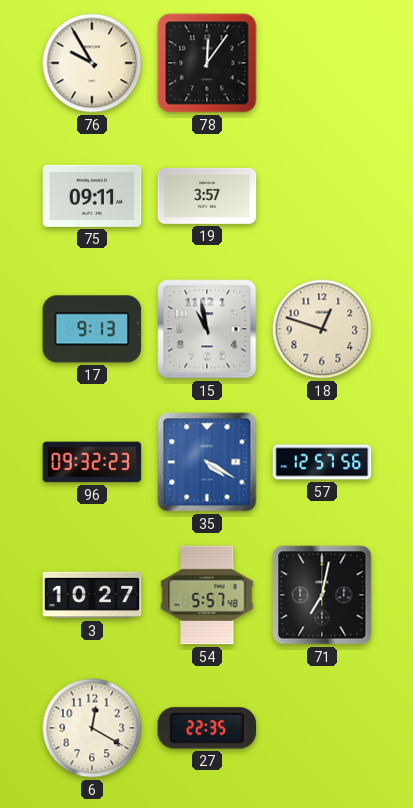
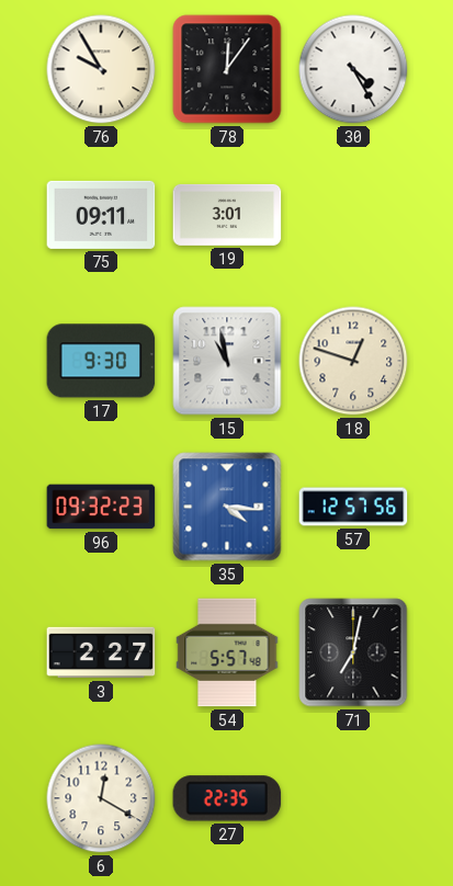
30: none -> 4:25 (353, 69)
19: 3:57 -> 3:01 (227, 215)
17: 9:13 -> 9:30 (101, 361)
35: 4:20 -> 4:16 (227, 507)
3: 10:27 -> 2:27 (101, 652)
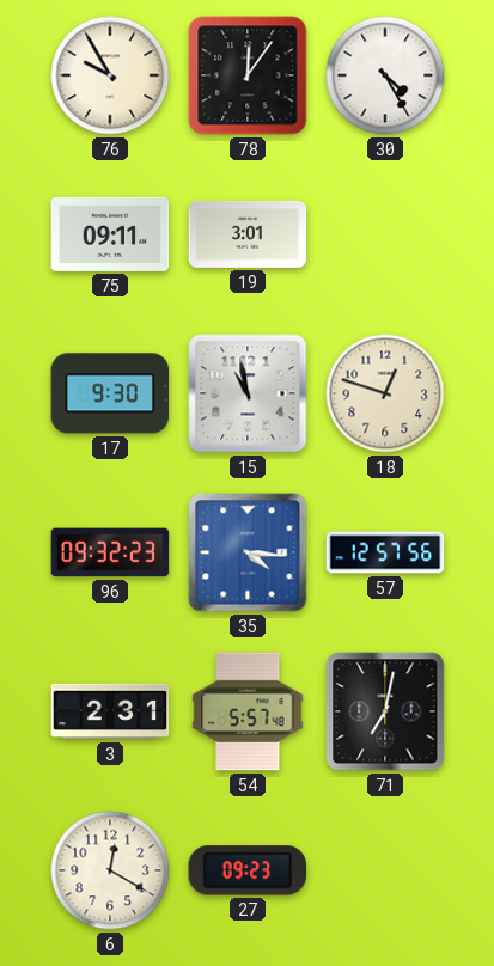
3: 2:27 -> 2:31 (110, 711)
27: 22:35 -> 09:23 (248, 870)
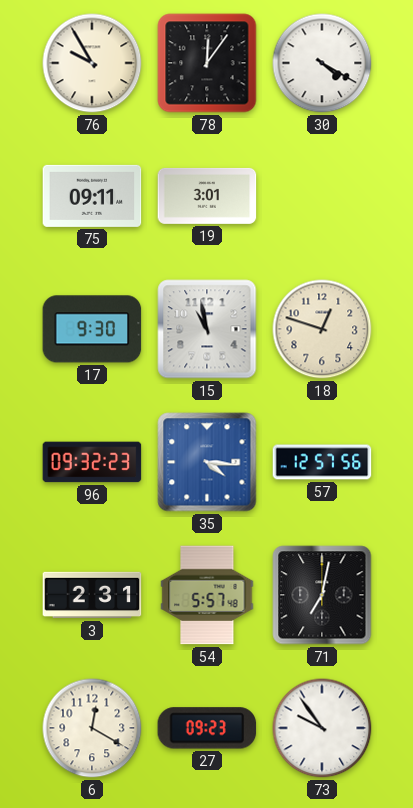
30: 4:25 -> 4:20 (322, 63)
73: none -> 9:54 (322, 728)
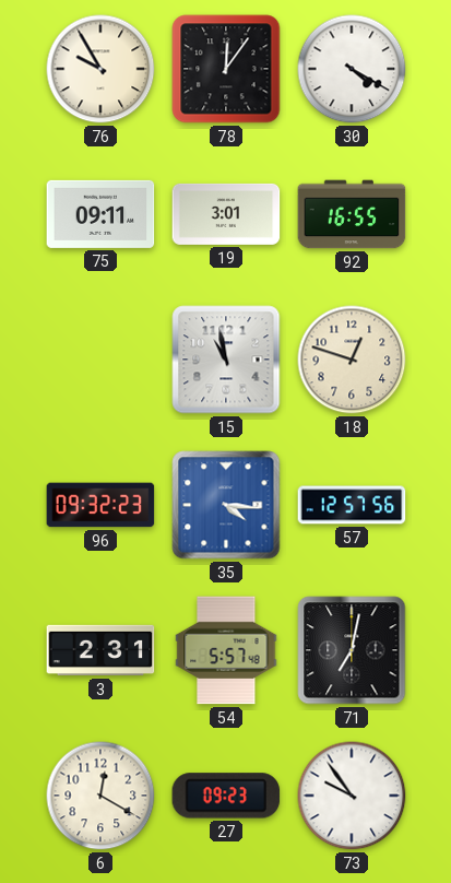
92: none -> 16:55 (352, 214)
17: 9:30 -> none (92, 329)
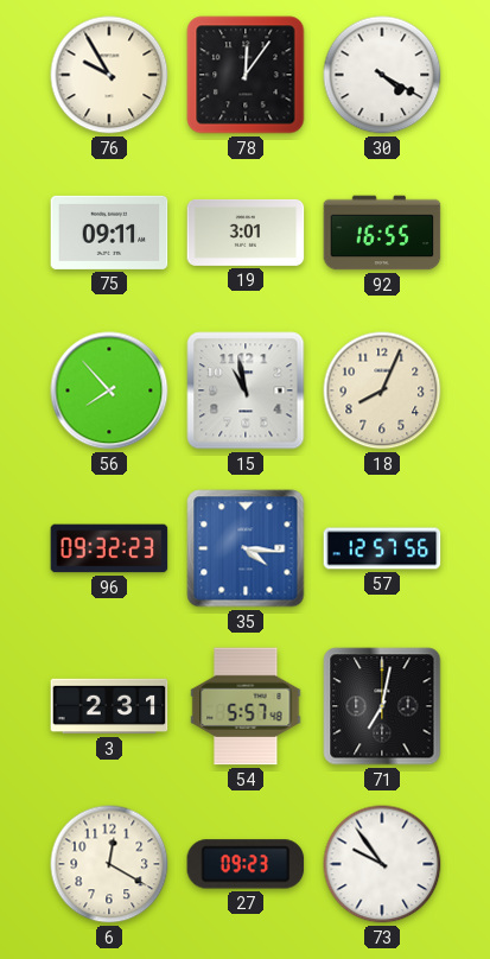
56: none -> 7:53 (109, 390)
18: 12:48 -> 8:04 (382, 390)
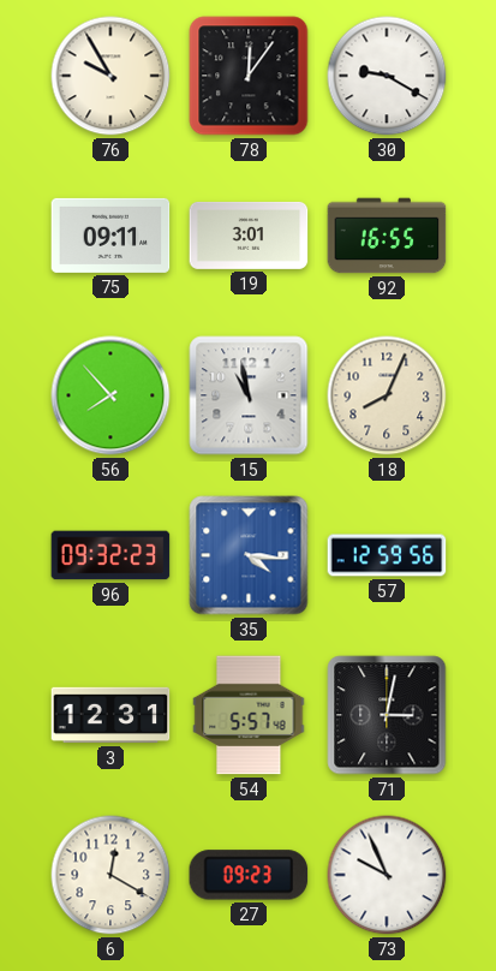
30: 4:20 -> 9:20 (387, 76)
57: 12:57 -> 12:59 (387, 555)
3: 2:31 -> 12:31 (110, 715)
71: 7:02 -> 3:02 (387, 715)
73: 9:54 -> 9:56 (387, 875)
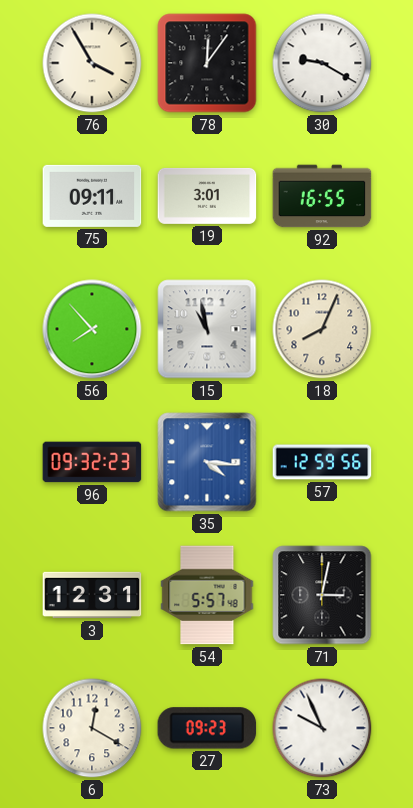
76: 9:55 -> 3:55 (92, 63)
